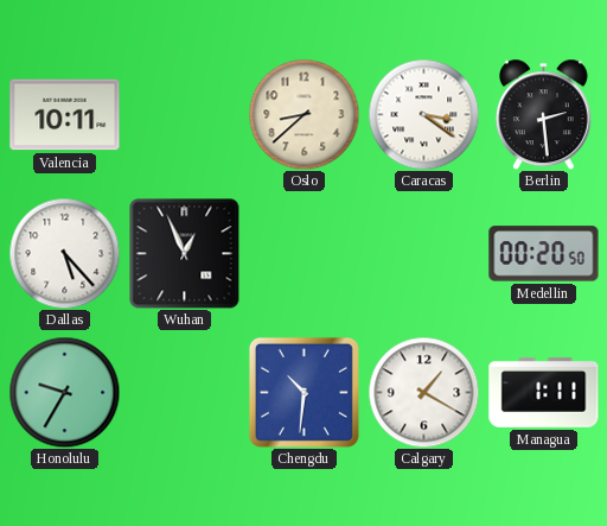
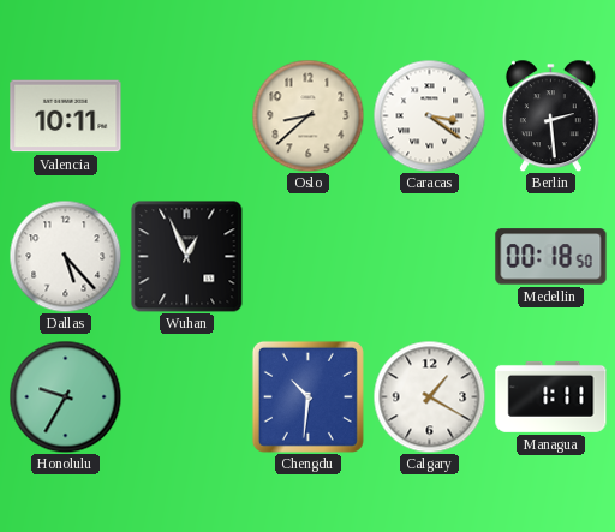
Medellin: 00:20 -> 00:18 (551, 257)
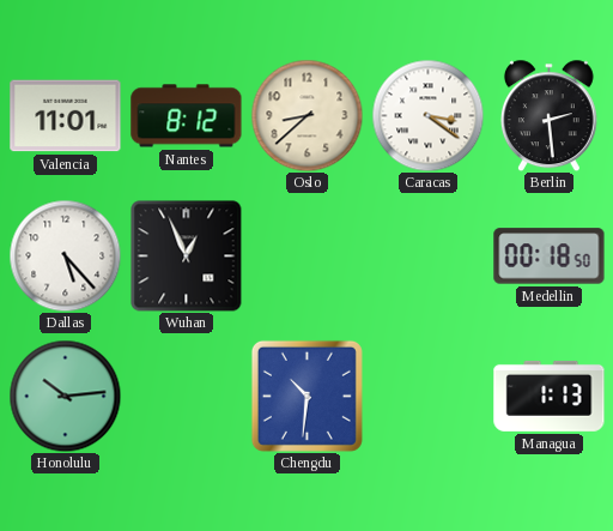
Valencia: 10:11 -> 11:01 (66, 116)
Nantes: none -> 8:12 (187, 116)
Honolulu: 9:35 -> 10:14 (65, 396)
Calgary: 1:20 -> none (429, 396)
Managua: 1:11 -> 1:13 (550, 396)
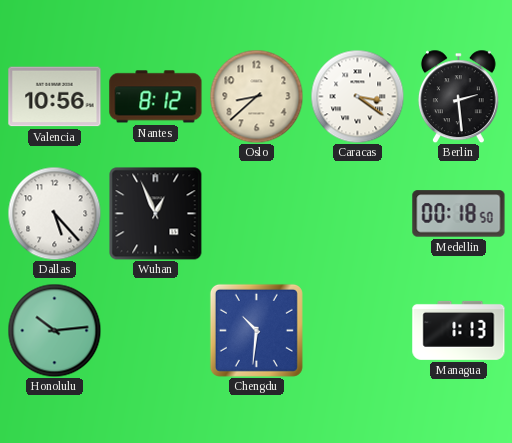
Valencia: 11:01 -> 10:56 (55, 97)
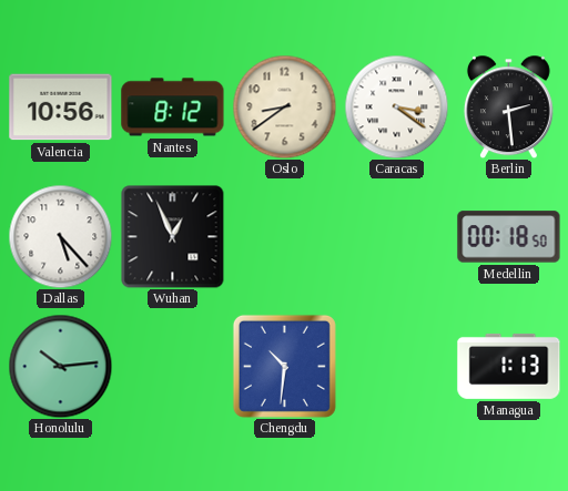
Oslo: 8:38 -> 8:39 (284, 106)
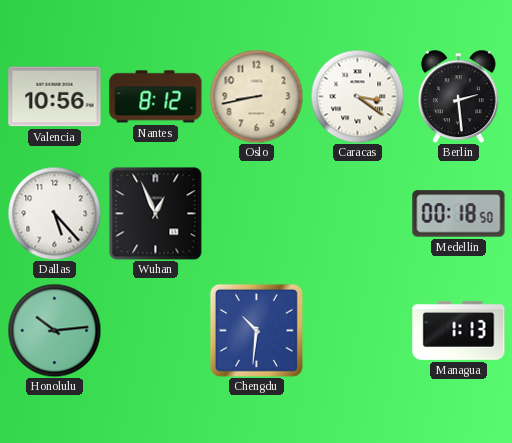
Oslo: 8:39 -> 8:43 (256, 96)
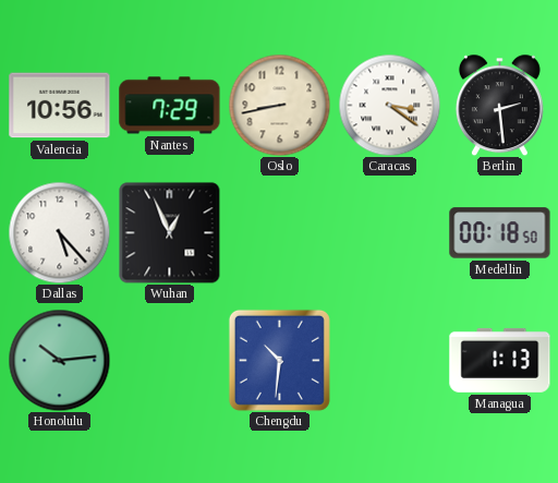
Nantes: 8:12 -> 7:29 (170, 106)
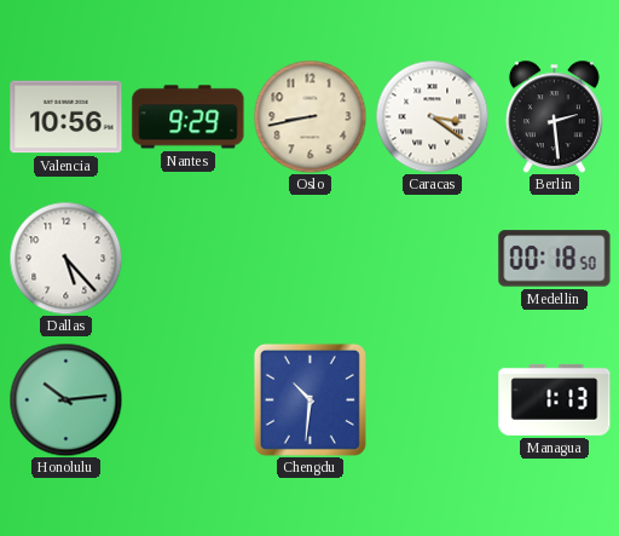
Nantes: 7:29 -> 9:29 (189, 117)
Wuhan: 12:56 -> none (169, 232)
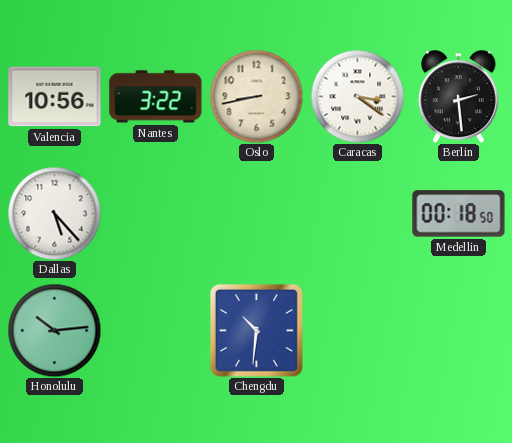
Nantes: 9:29 -> 3:22 (156, 97)
Managua: 1:13 -> none (555, 399)
